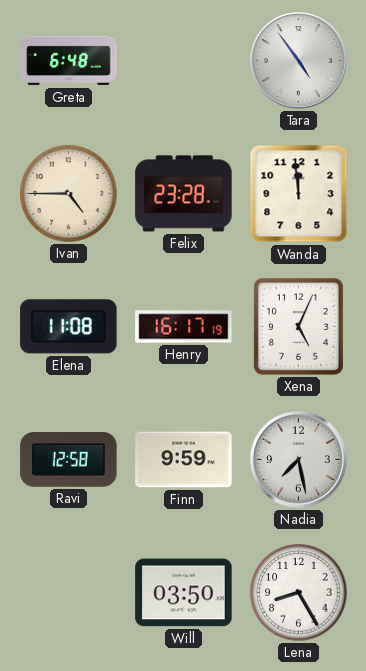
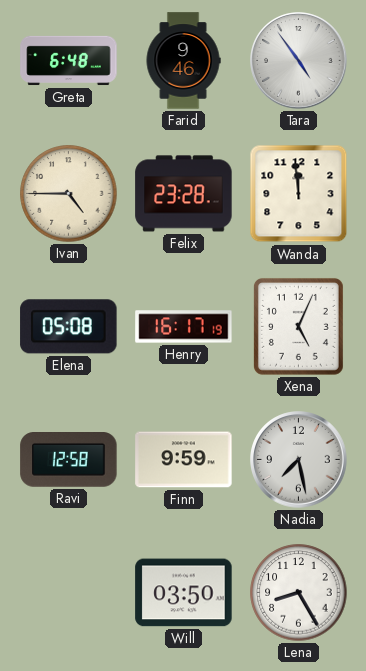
Farid: none -> 9:46 (183, 61)
Elena: 11:08 -> 05:08 (69, 327)
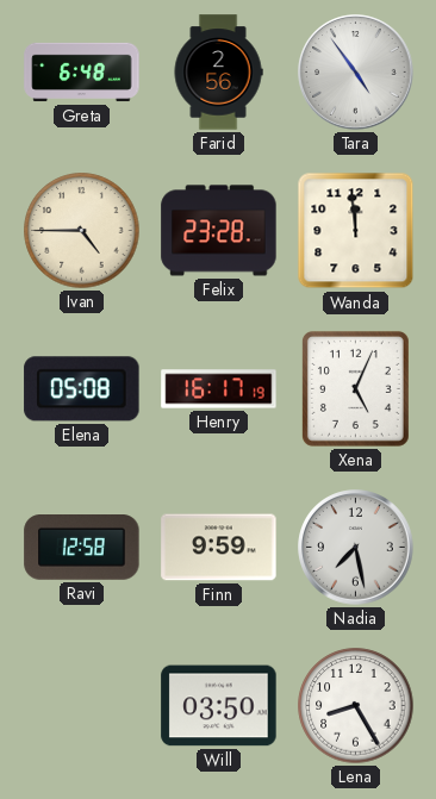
Farid: 9:46 -> 2:56 (218, 73)
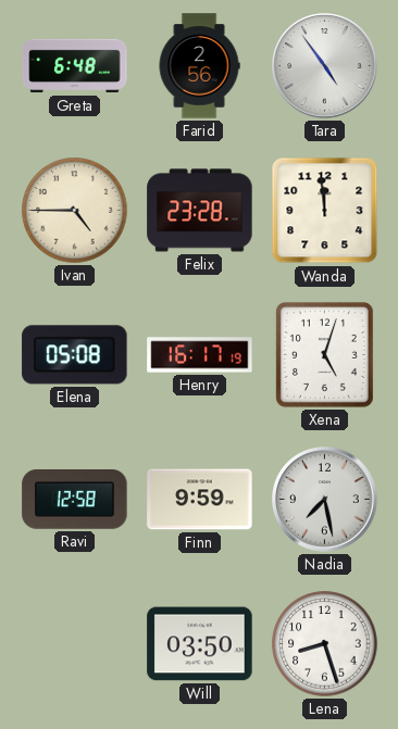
Xena: 5:04 -> 5:03 (324, 354)
Lena: 8:25 -> 8:27 (325, 644)
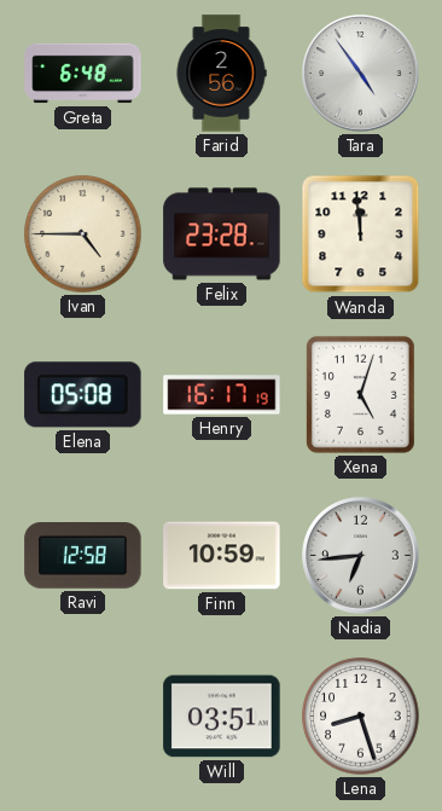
Finn: 9:59 -> 10:59 (222, 556)
Nadia: 7:28 -> 6:44 (361, 556)
Will: 03:50 -> 03:51 (222, 717)
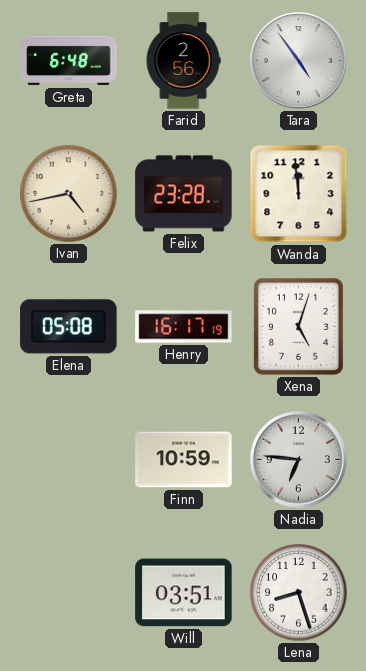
Ivan: 4:45 -> 4:43 (69, 194)
Ravi: 12:58 -> none (83, 556)
Nadia: 6:44 -> 6:46 (299, 460)
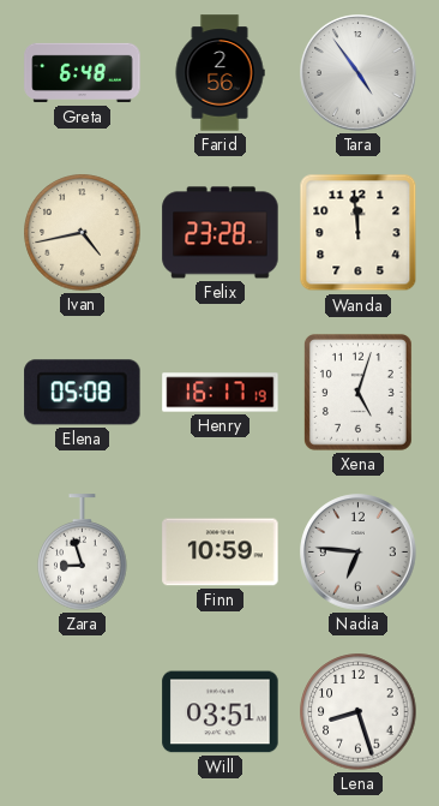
Zara: none -> 8:57 (83, 553)
